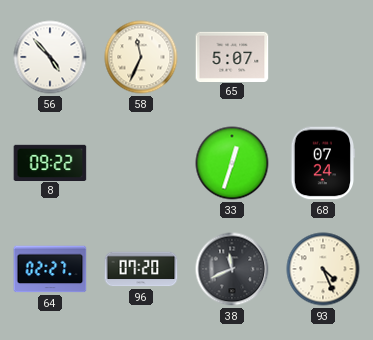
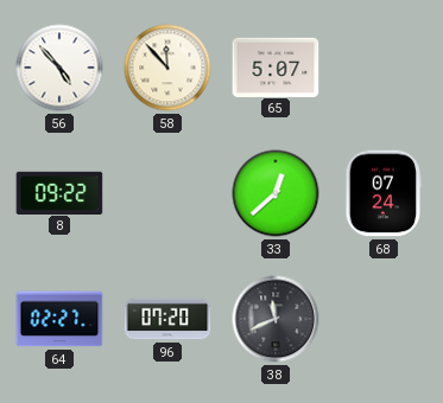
58: 11:34 -> 11:53 (167, 68)
33: 12:33 -> 12:38 (276, 193)
93: 4:26 -> none (323, 269)
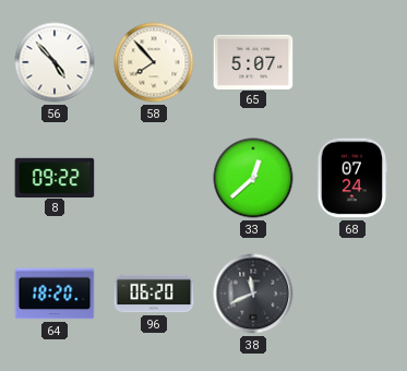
58: 11:53 -> 7:53 (154, 62)
64: 02:27 -> 18:20 (55, 294)
96: 07:20 -> 06:20 (154, 294)
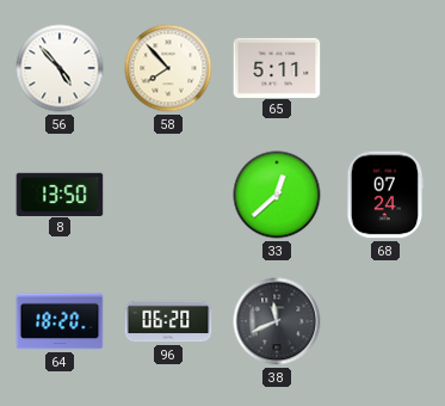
65: 5:07 -> 5:11 (277, 67)
8: 09:22 -> 13:50 (60, 193)
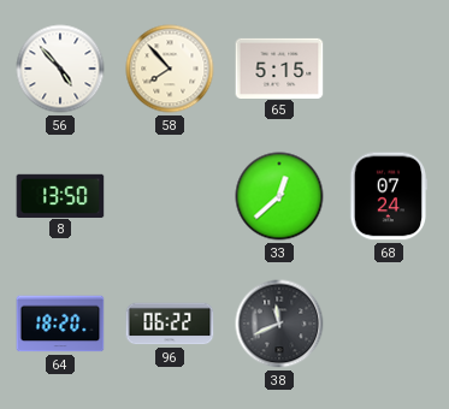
65: 5:11 -> 5:15 (279, 67)
96: 06:20 -> 06:22 (170, 324)
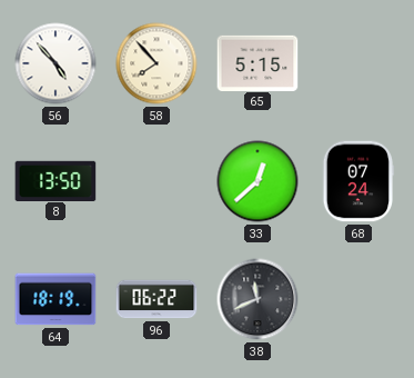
64: 18:20 -> 18:19 (55, 299)
